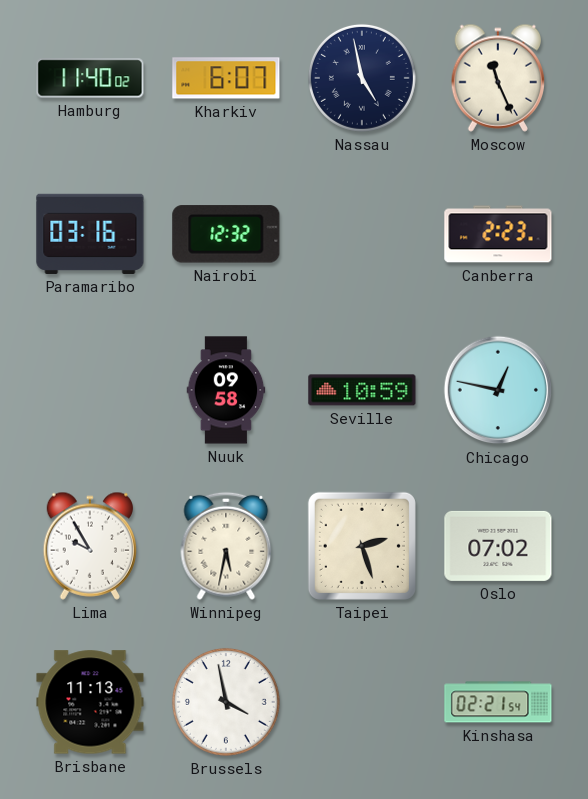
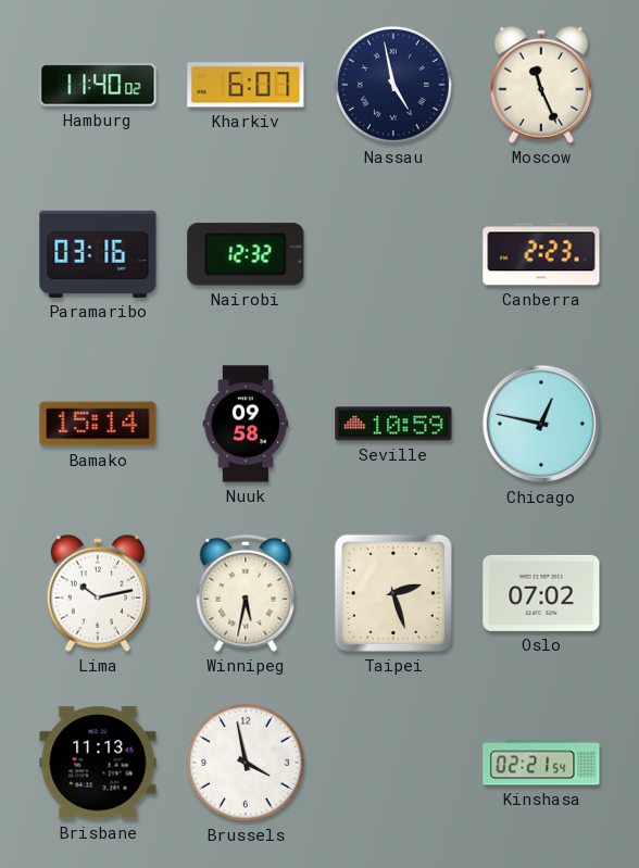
Bamako: none -> 15:14 (98, 424)
Lima: 9:55 -> 10:13 (97, 593)
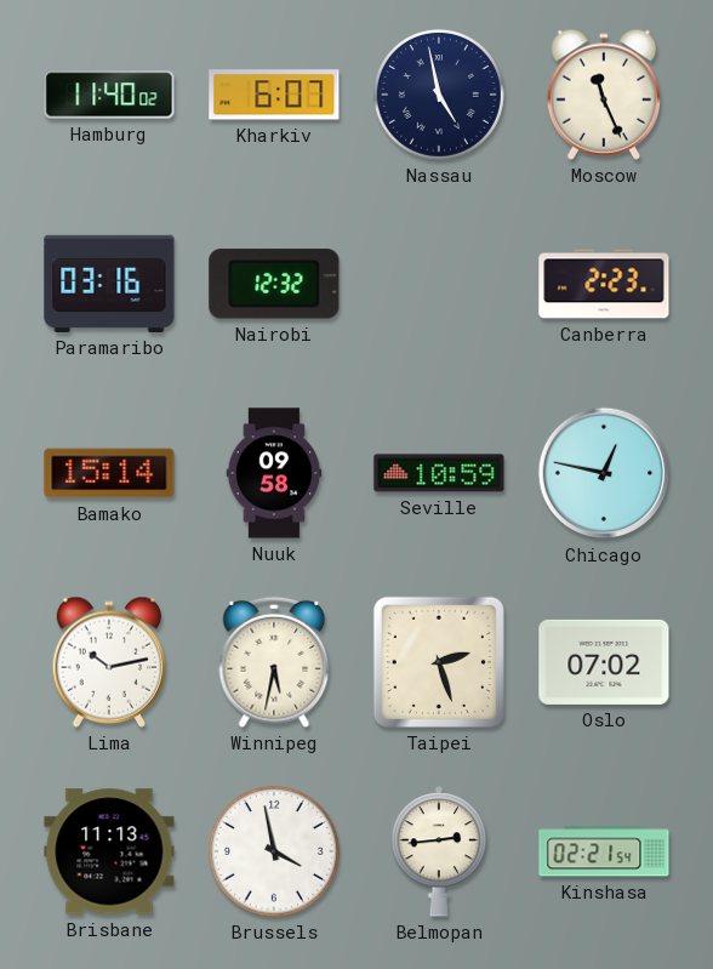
Belmopan: none -> 2:44 (439, 851)
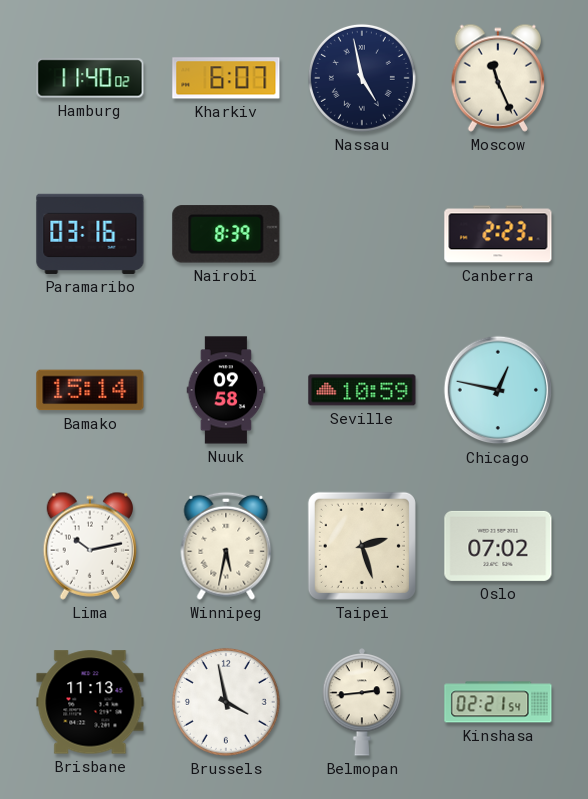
Nairobi: 12:32 -> 8:39 (226, 234)
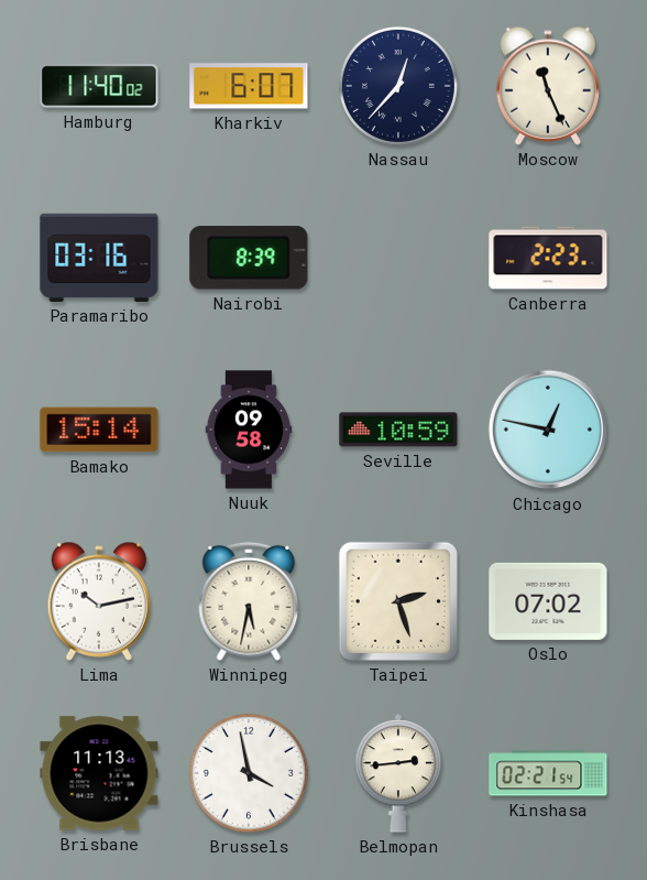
Nassau: 4:58 -> 12:37 (398, 86)
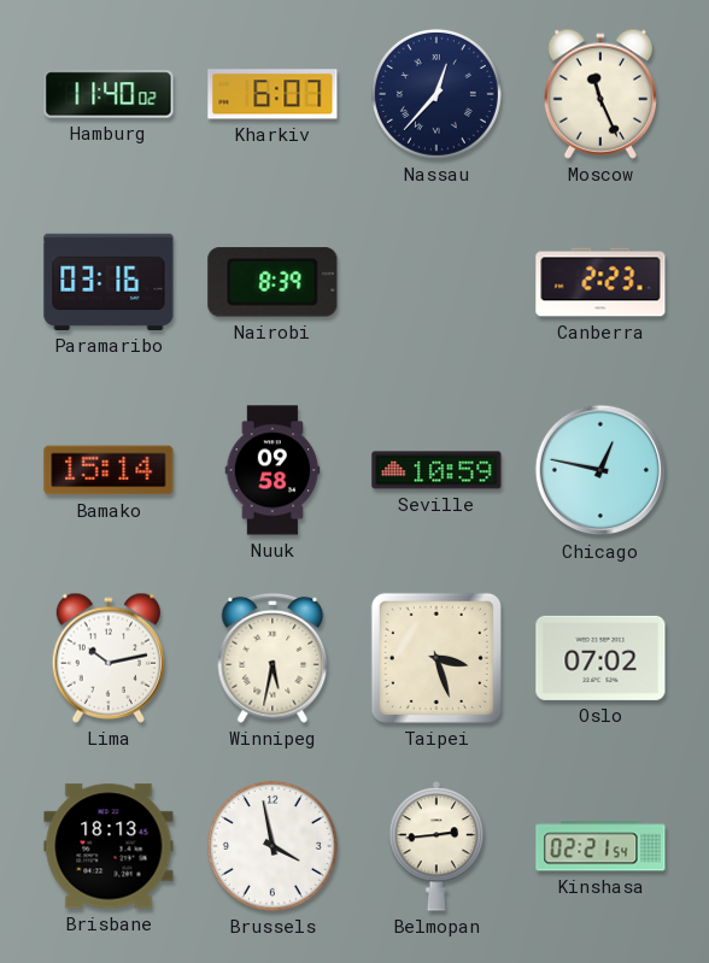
Taipei: 2:27 -> 3:27 (436, 658)
Brisbane: 11:13 -> 18:13 (109, 846)
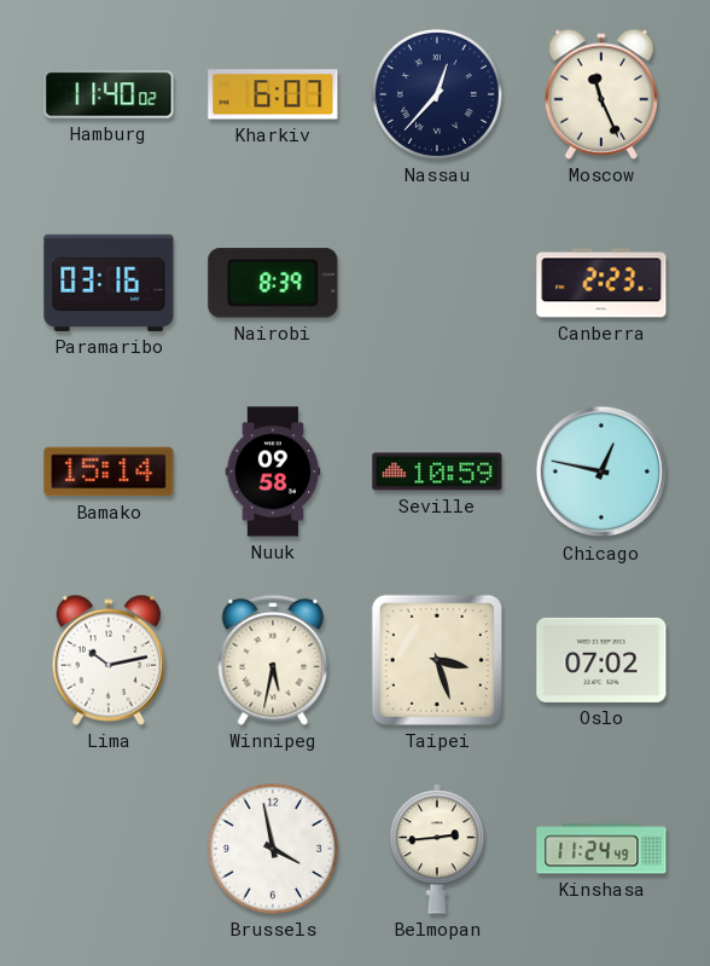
Brisbane: 18:13 -> none (109, 846)
Kinshasa: 02:21 -> 11:24 (601, 849)
